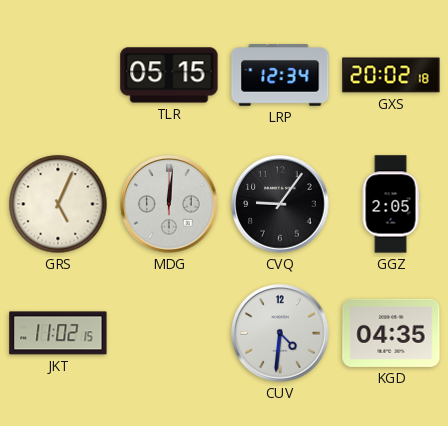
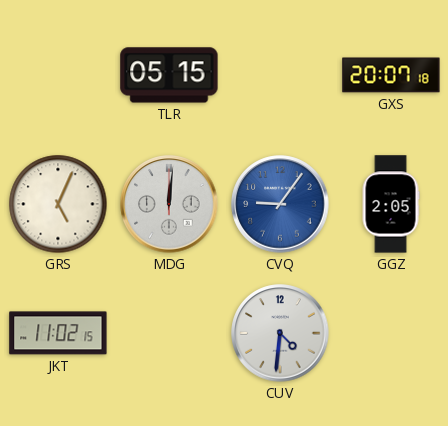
LRP: 12:34 -> none (280, 75)
GXS: 20:02 -> 20:07 (391, 75)
CVQ dial: black -> blue (280, 204)
KGD: 04:35 -> none (391, 333)
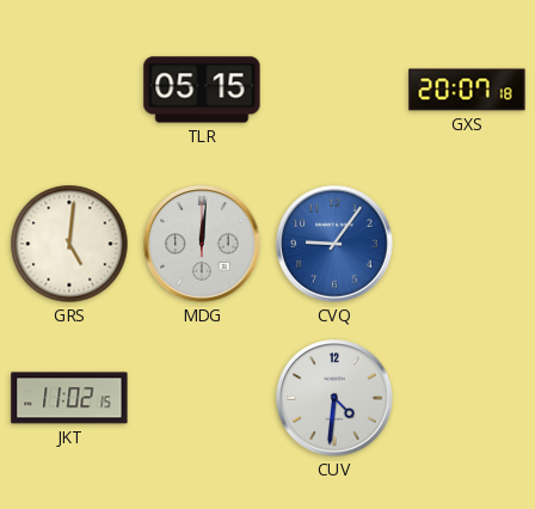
GRS: 5:04 -> 5:01 (69, 244)
GGZ: 2:05 -> none (391, 204)
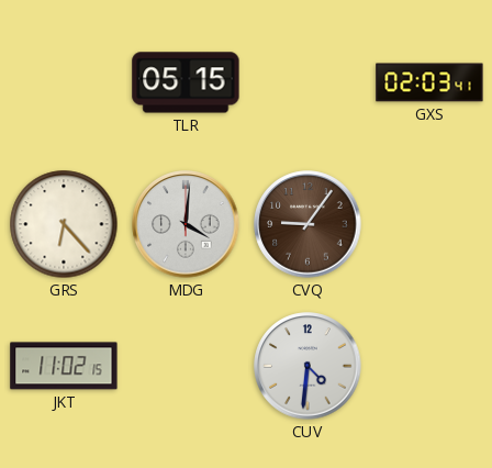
GXS: 20:07 -> 02:03 (429, 82)
GRS: 5:01 -> 6:23 (64, 224)
MDG: 12:01 -> 4:01 (186, 224)
CVQ dial: blue -> brown (307, 224)
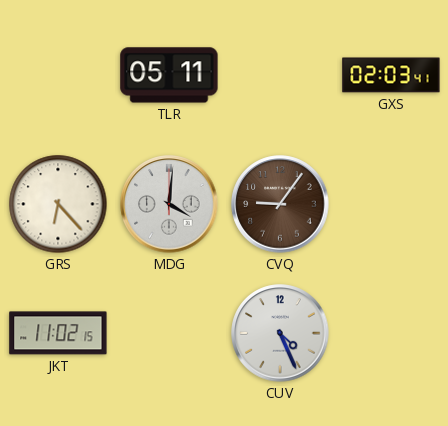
TLR: 05:15 -> 05:11 (169, 75)
CUV: 4:31 -> 4:26 (280, 333)
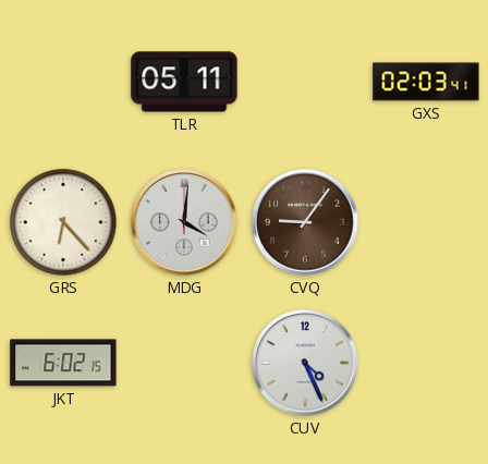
JKT: 11:02 -> 6:02 (63, 363)
